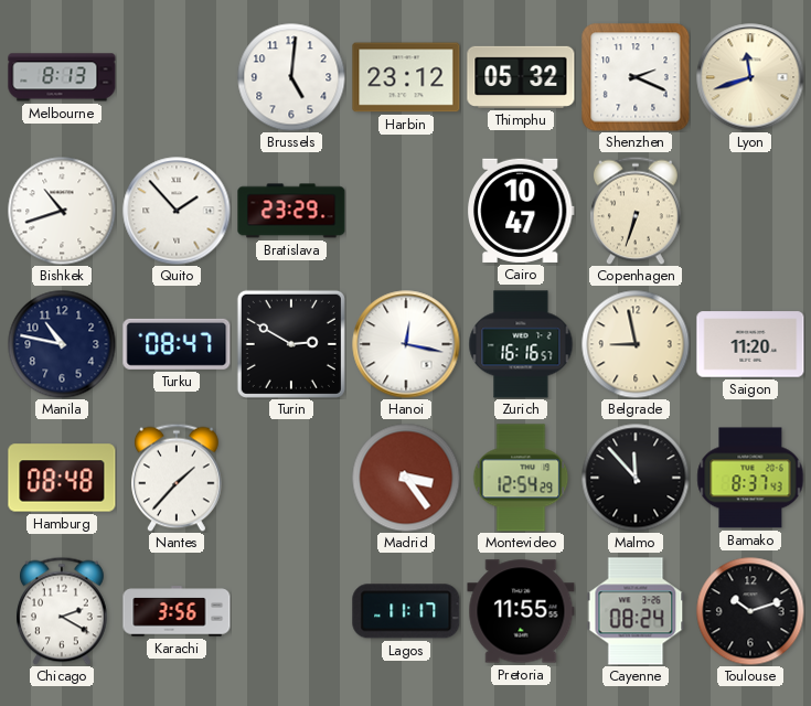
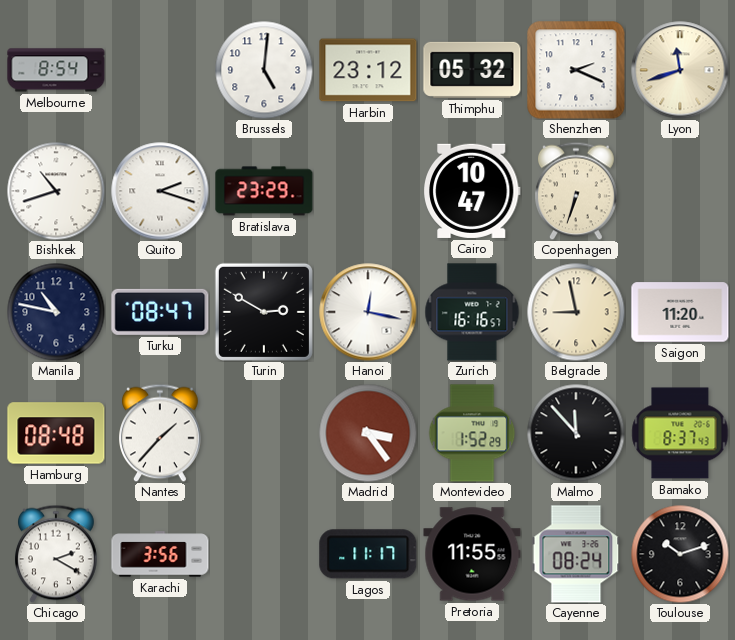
Melbourne: 8:13 -> 8:54 (56, 70)
Quito: 1:53 -> 2:18 (160, 191)
Montevideo: 12:54 -> 1:52 (472, 433)
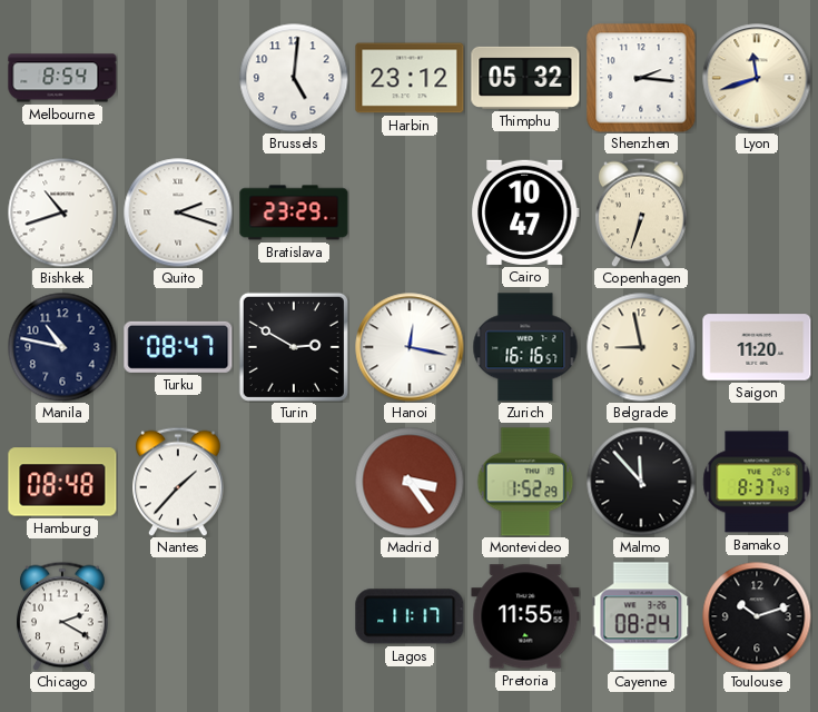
Shenzhen: 2:19 -> 2:16 (641, 78)
Karachi: 3:56 -> none (160, 554)
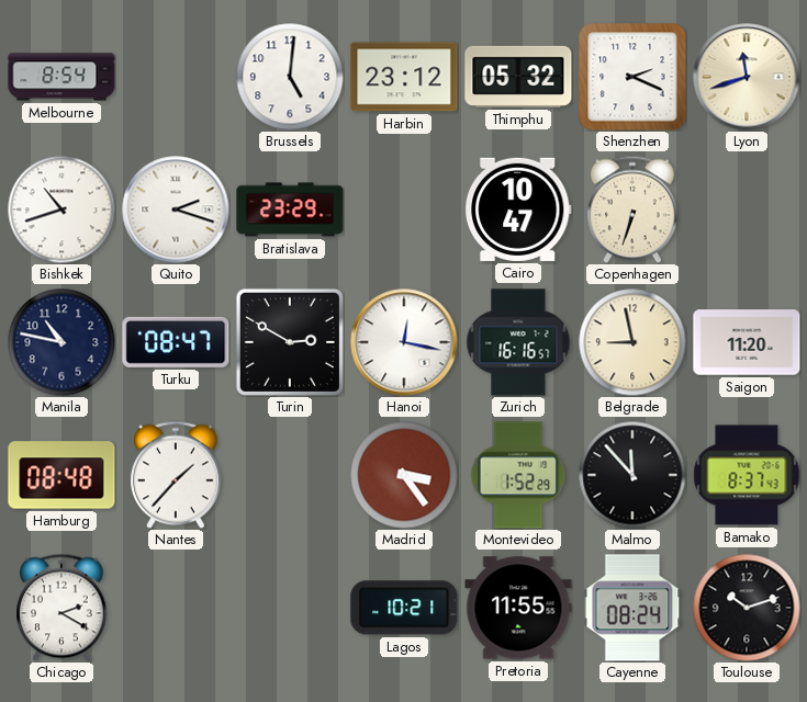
Shenzhen: 2:16 -> 2:19 (632, 77)
Lagos: 11:17 -> 10:21 (404, 608)
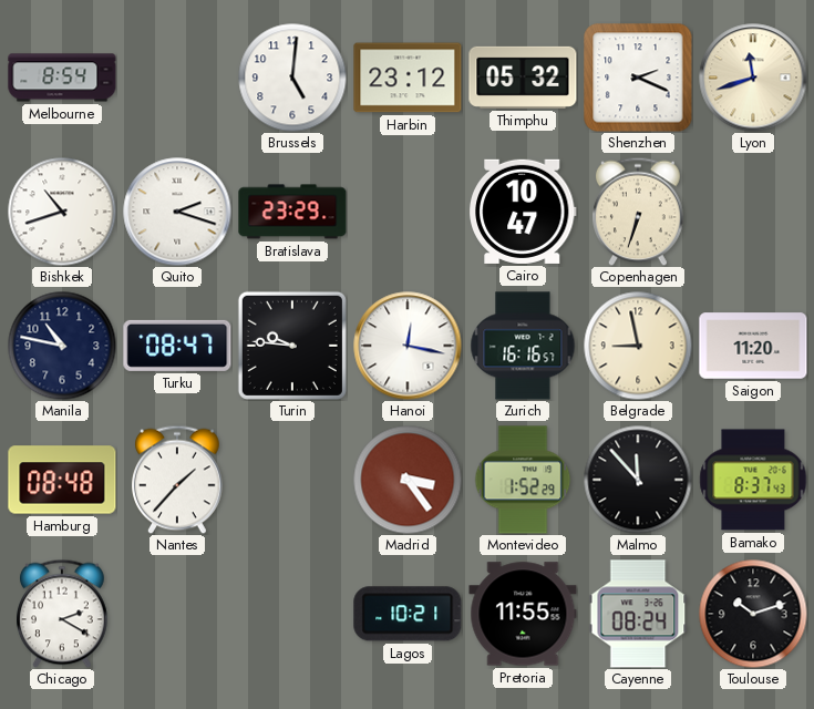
Turin: 2:50 -> 9:46 (292, 346)
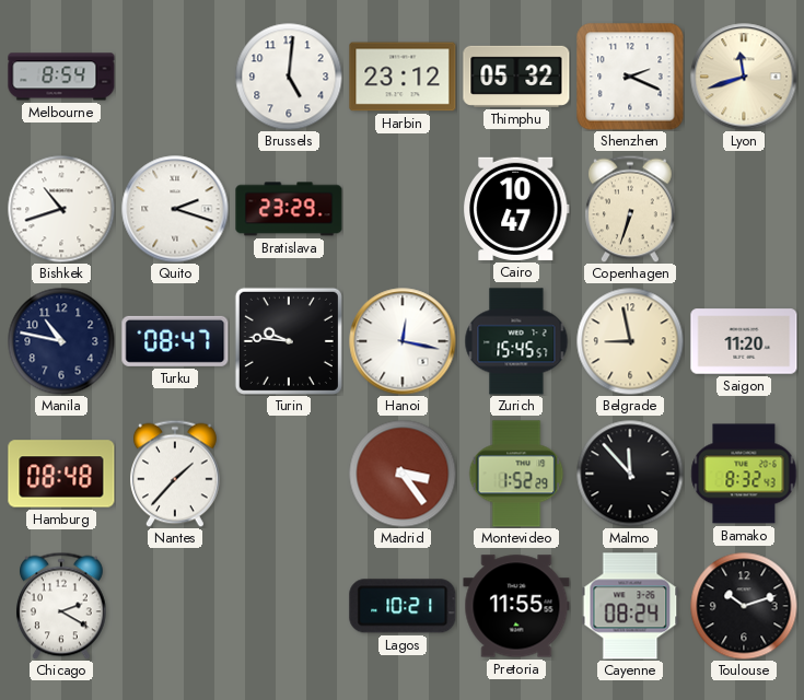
Zurich: 16:16 -> 15:45 (516, 341)
Bamako: 8:37 -> 8:32 (744, 474)
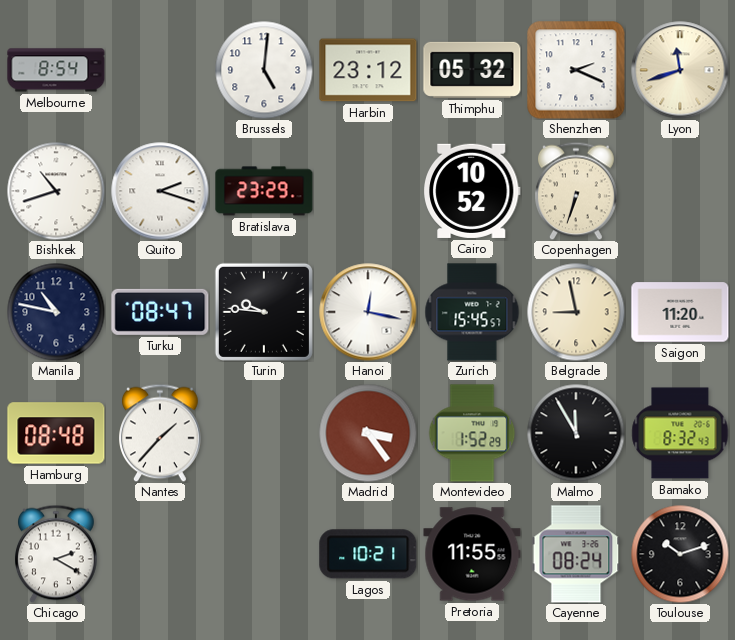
Cairo: 10:47 -> 10:52 (472, 191)
Malmo: 11:53 -> 11:55 (576, 433)
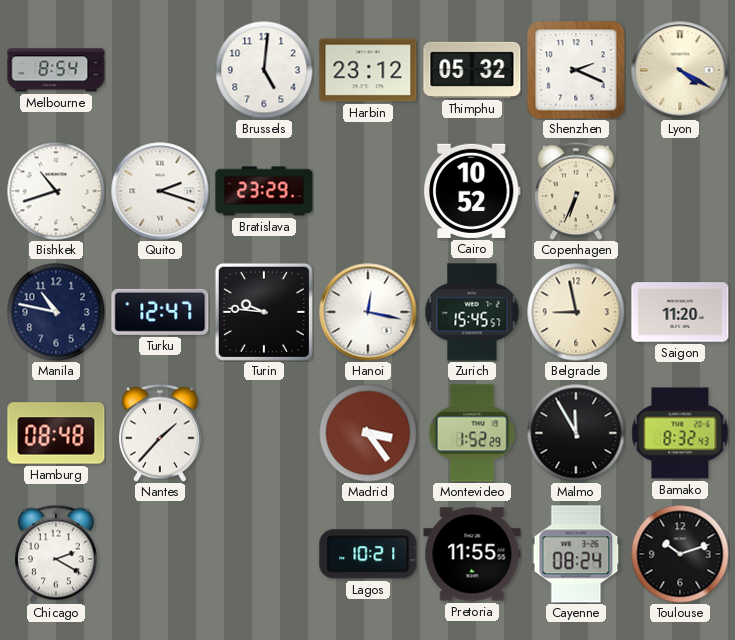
Lyon: 11:42 -> 4:20 (680, 70)
Copenhagen: 6:33 -> 6:34 (577, 191)
Turku: 08:47 -> 12:47 (160, 312)
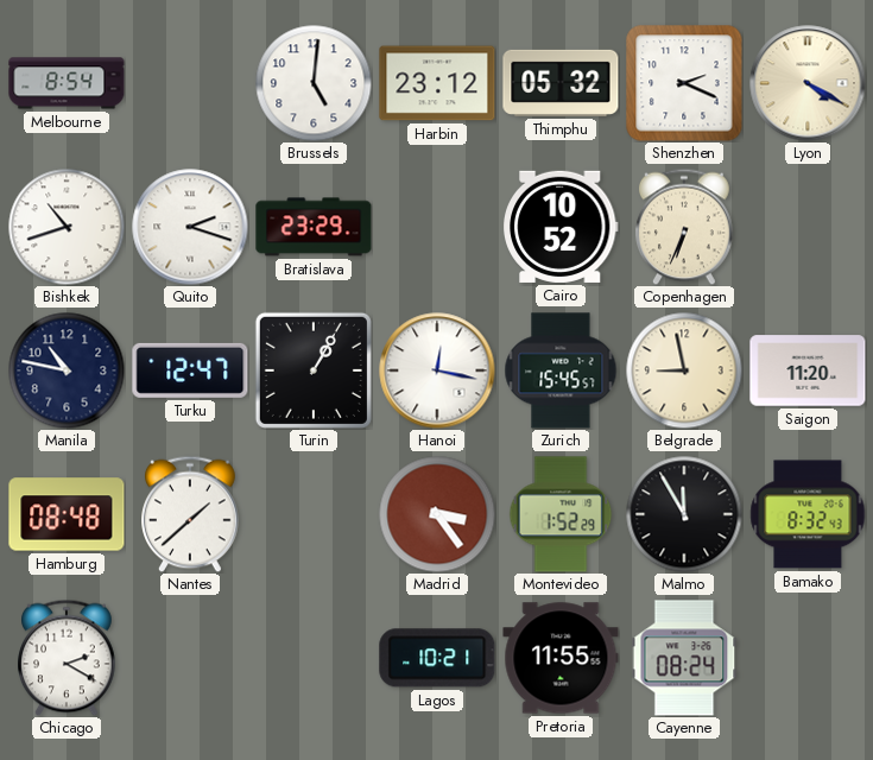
Turin: 9:46 -> 1:05 (314, 370)
Nantes: 1:37 -> 1:38 (191, 514)
Toulouse: 10:12 -> none (680, 554)
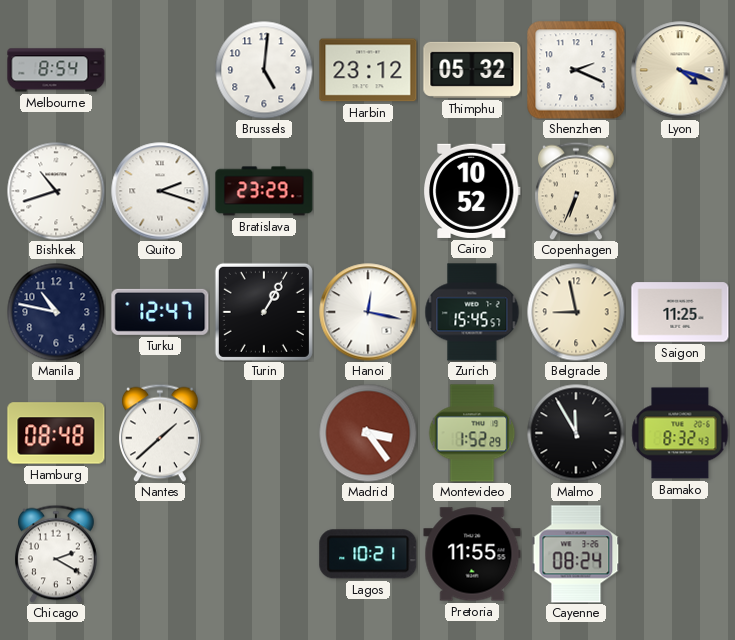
Lyon: 4:20 -> 4:18 (680, 70)
Saigon: 11:20 -> 11:25 (680, 312)
